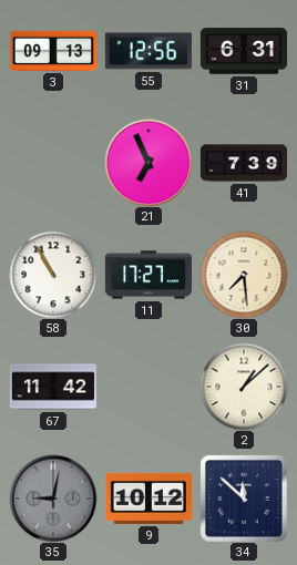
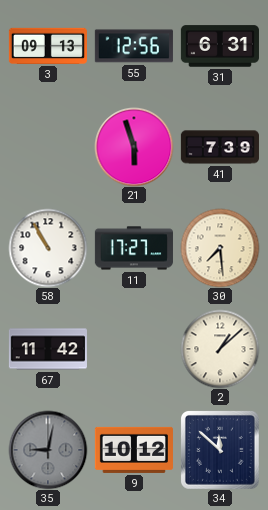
21: 6:56 -> 5:57 (134, 147)
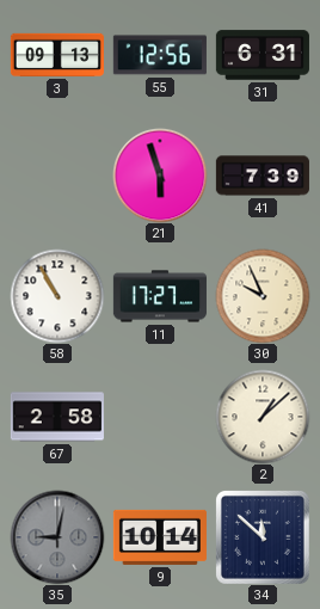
30: 7:29 -> 9:56 (263, 296)
67: 11:42 -> 2:58 (57, 417)
9: 10:12 -> 10:14 (160, 537)
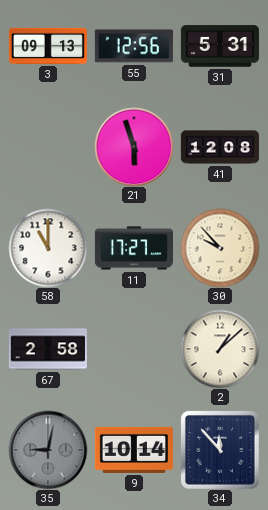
31: 6:31 -> 5:31 (220, 46)
41: 7:39 -> 12:08 (219, 147)
58: 10:55 -> 11:00 (48, 248)
30: 9:56 -> 9:53 (220, 248)
34: 11:52 -> 11:53 (220, 450)
